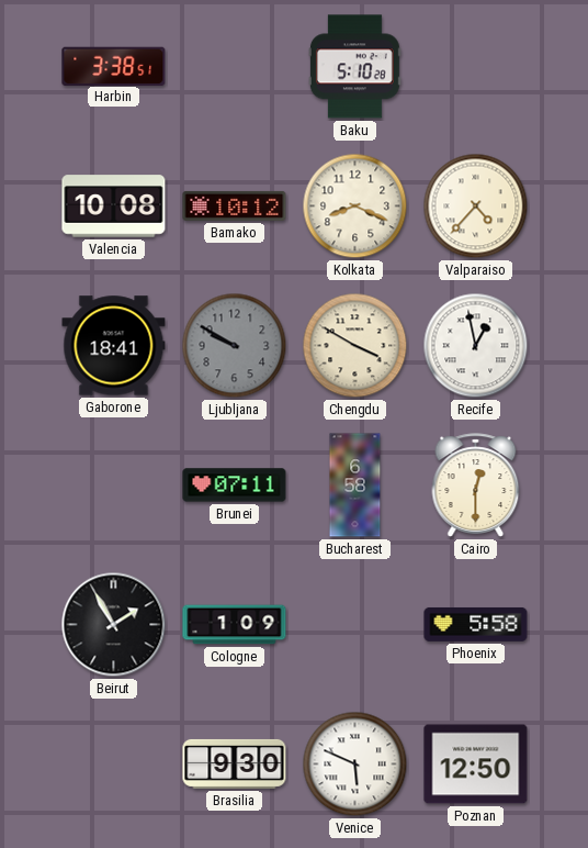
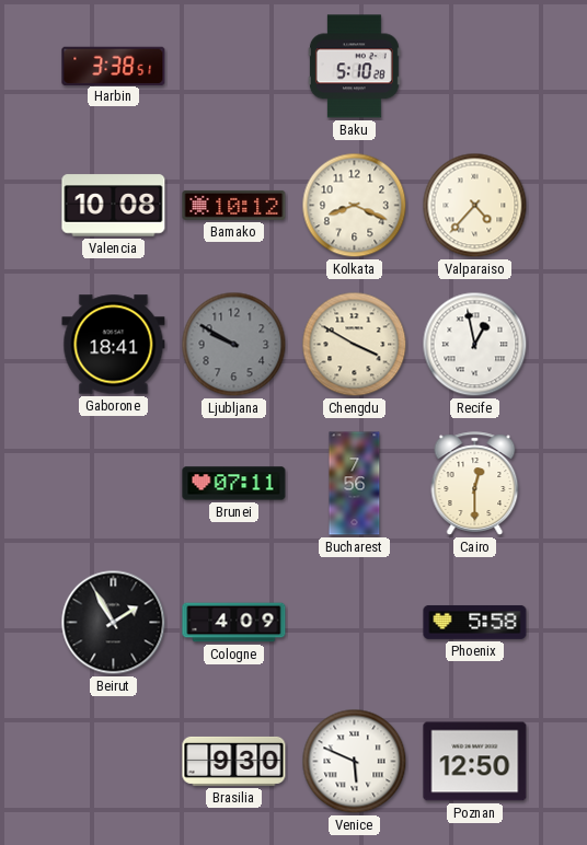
Bucharest: 6:58 -> 7:56 (355, 484)
Cologne: 1:09 -> 4:09 (234, 623)
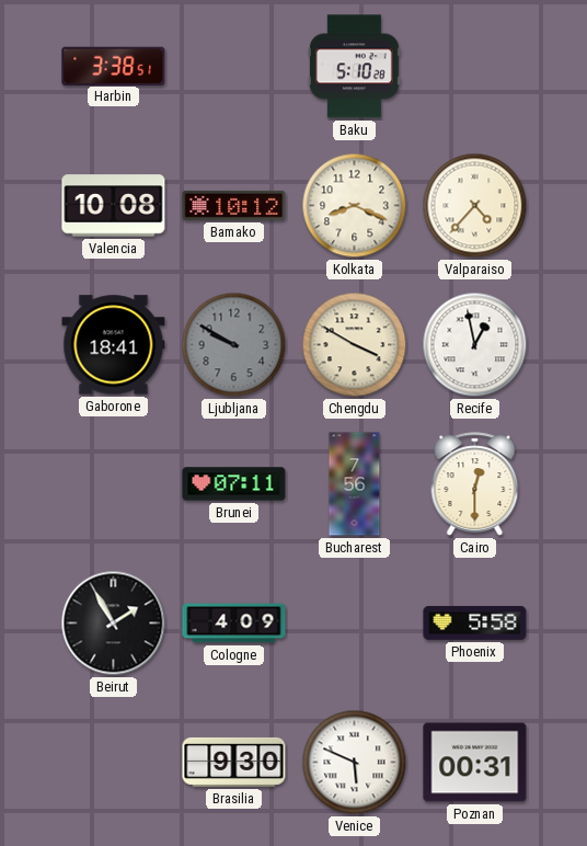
Poznan: 12:50 -> 00:31 (475, 763)
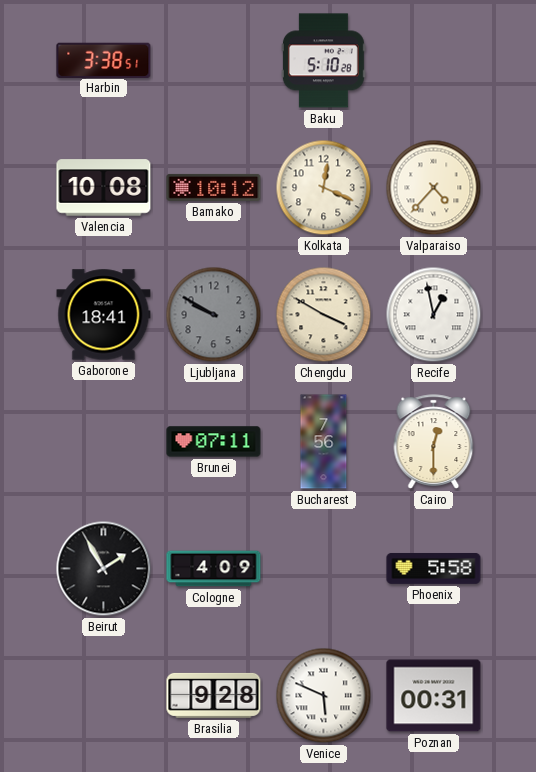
Kolkata: 8:19 -> 12:19 (324, 188)
Brasilia: 9:30 -> 9:28 (214, 695)
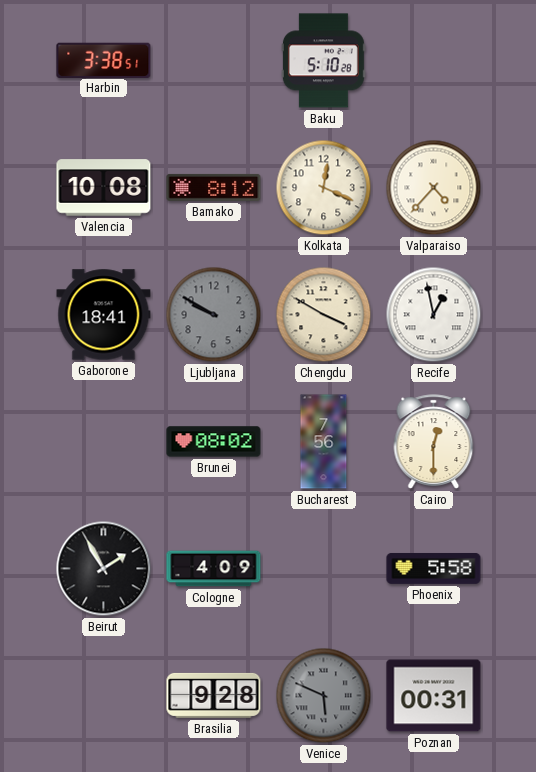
Bamako: 10:12 -> 8:12 (214, 187)
Brunei: 07:11 -> 08:02 (214, 442)
Venice dial: white -> grey (324, 696)
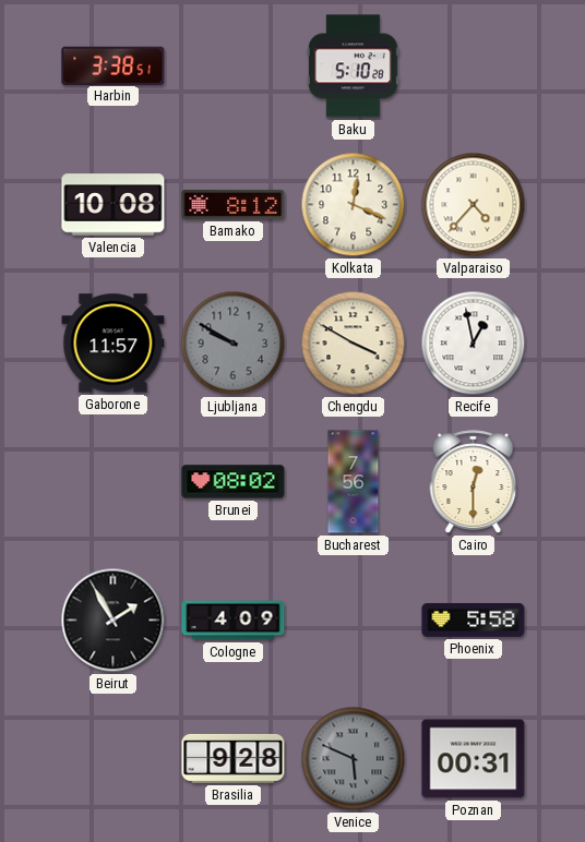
Gaborone: 18:41 -> 11:57 (114, 344)
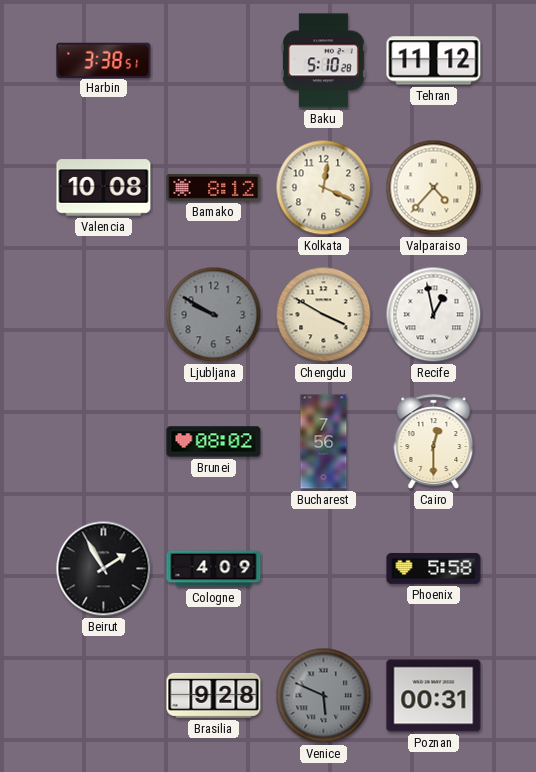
Tehran: none -> 11:12 (434, 61)
Gaborone: 11:57 -> none (114, 344)
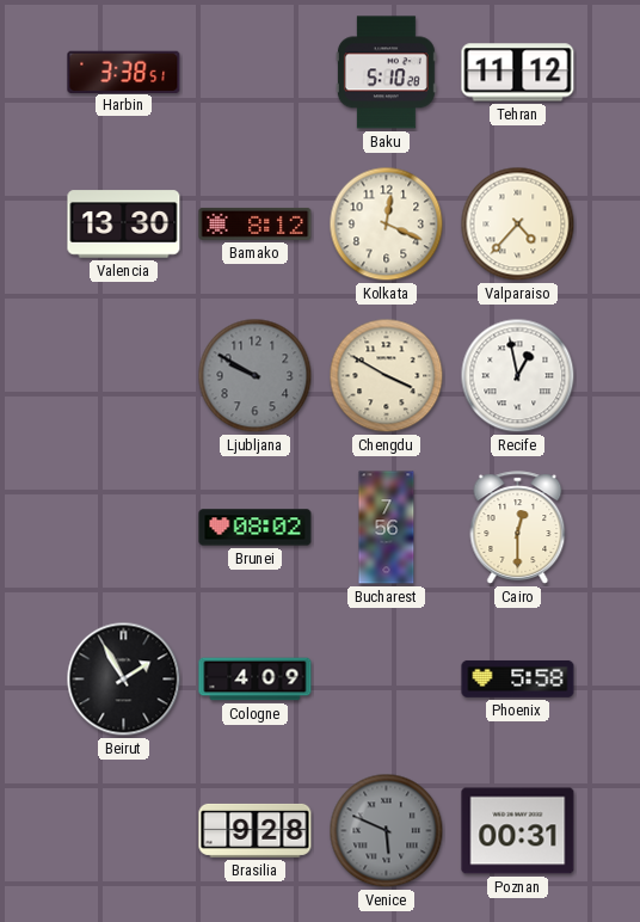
Valencia: 10:08 -> 13:30 (124, 225)
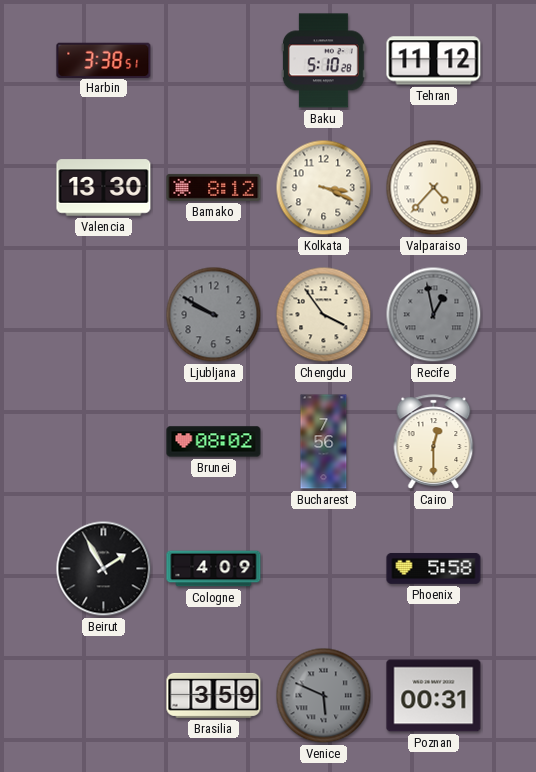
Kolkata: 12:19 -> 3:19 (324, 188)
Chengdu: 3:50 -> 3:54 (324, 315)
Recife dial: white -> grey (434, 315)
Brasilia: 9:28 -> 3:59 (214, 695)
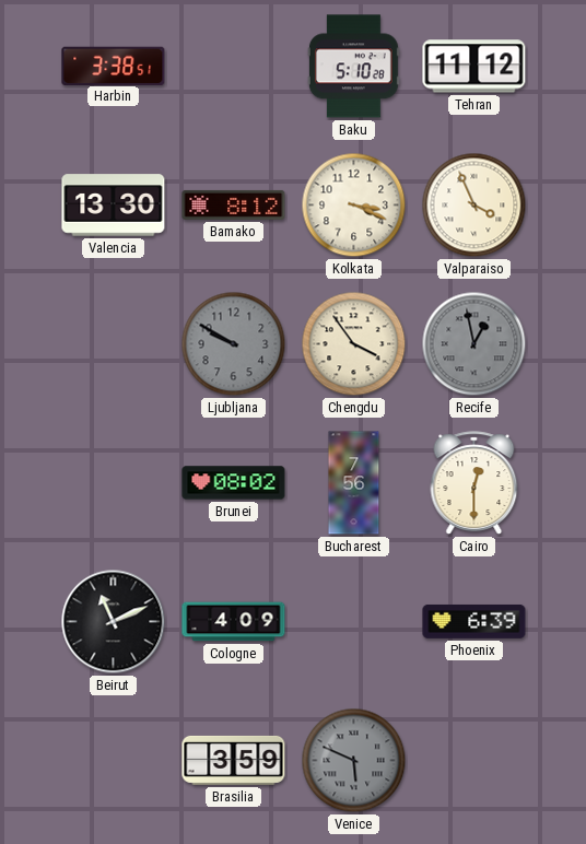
Valparaiso: 4:37 -> 3:56 (474, 206)
Beirut: 1:55 -> 11:11 (114, 622)
Phoenix: 5:58 -> 6:39 (474, 621)
Poznan: 00:31 -> none (434, 696)
